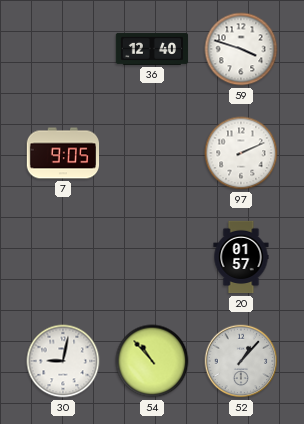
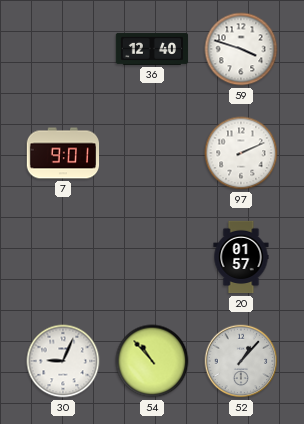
7: 9:05 -> 9:01 (63, 153)
30: 9:02 -> 9:04 (63, 361)
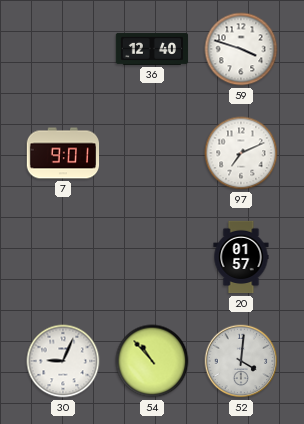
97: 2:11 -> 7:11 (241, 153)
52: 1:07 -> 4:01 (241, 361)
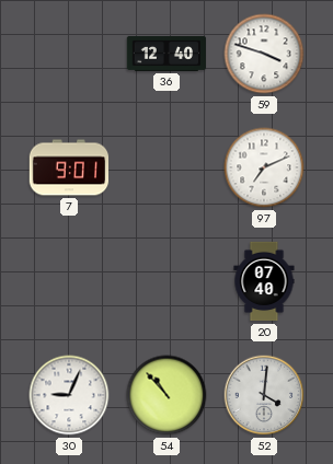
20: 01:57 -> 07:40 (264, 281)
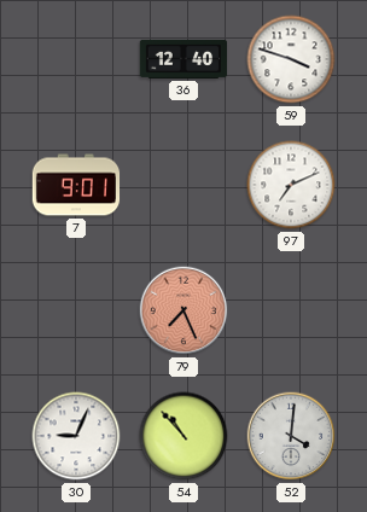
79: none -> 7:26 (183, 310)
20: 07:40 -> none (264, 281)
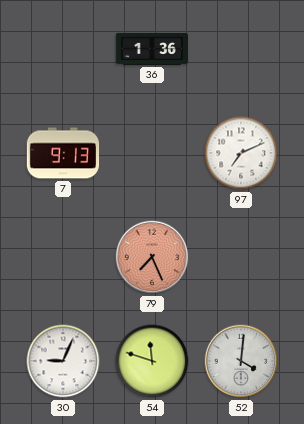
36: 12:40 -> 1:36 (152, 49)
59: 3:48 -> none (291, 59)
7: 9:01 -> 9:13 (63, 153)
54: 10:53 -> 11:48 (152, 361)
